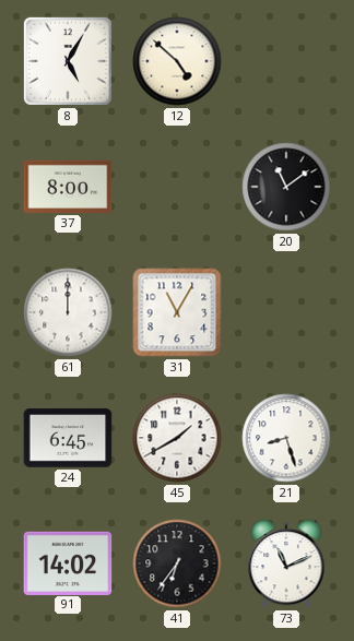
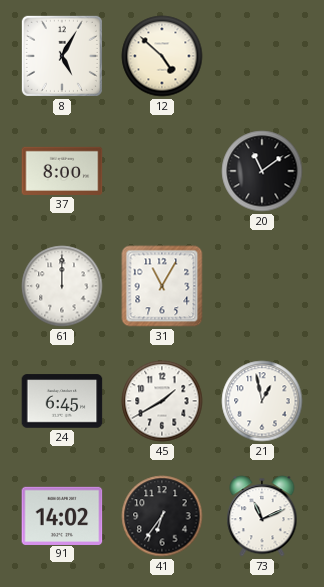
21: 8:27 -> 12:58 (262, 401)
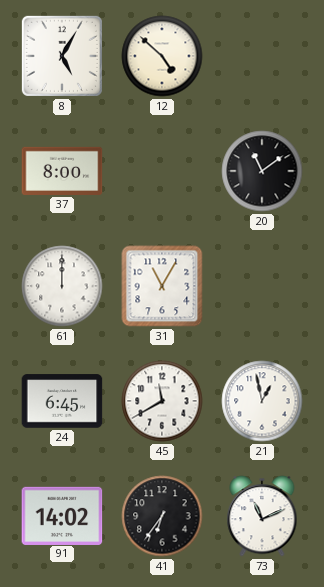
45: 1:40 -> 11:40 (162, 401)
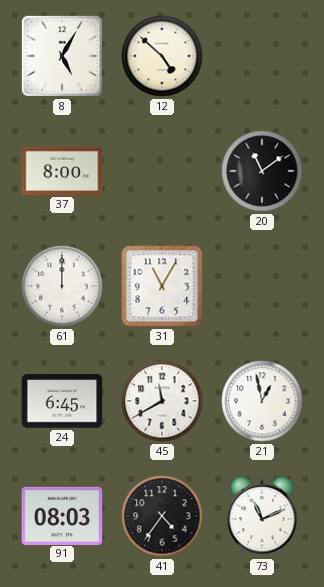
91: 14:02 -> 08:03 (62, 515)
41: 6:36 -> 4:36 (162, 516)
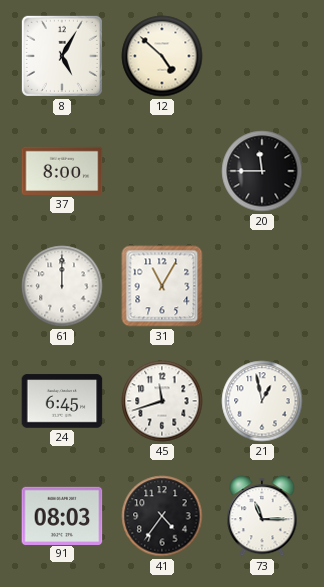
20: 11:09 -> 11:45 (262, 171)
45: 11:40 -> 11:42 (162, 401)
73: 11:11 -> 11:15 (262, 516)
